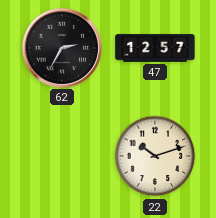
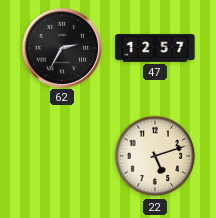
22: 10:12 -> 5:12 (155, 156)
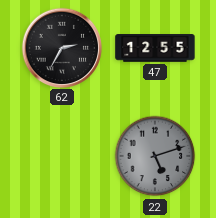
47: 12:57 -> 12:55 (155, 48)
22 dial: cream -> grey (155, 156)
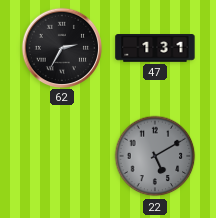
47: 12:55 -> 1:31 (155, 48)
22: 5:12 -> 5:10 (155, 156)
